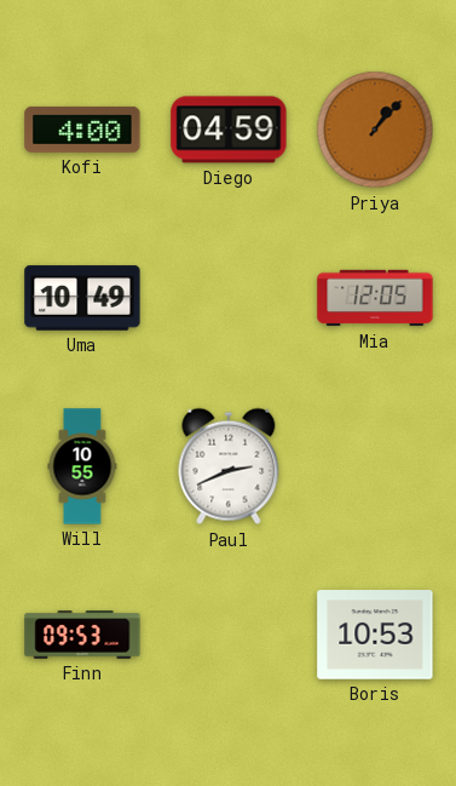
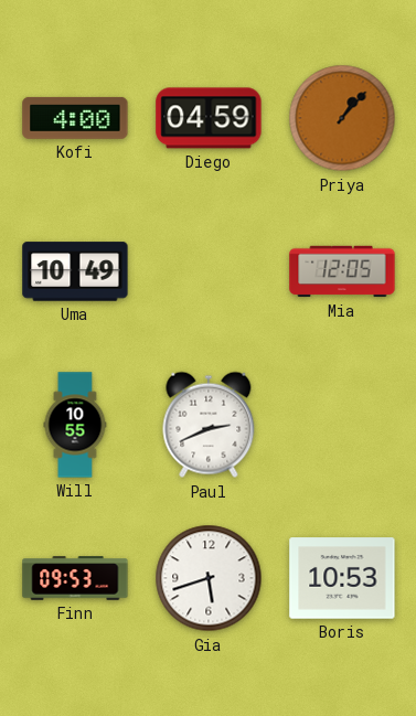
Gia: none -> 5:42 (209, 578)
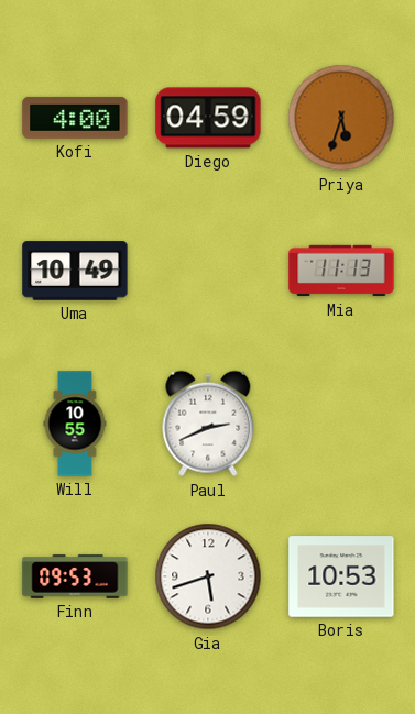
Priya: 1:07 -> 5:33 (341, 118)
Mia: 12:05 -> 11:13 (341, 271)
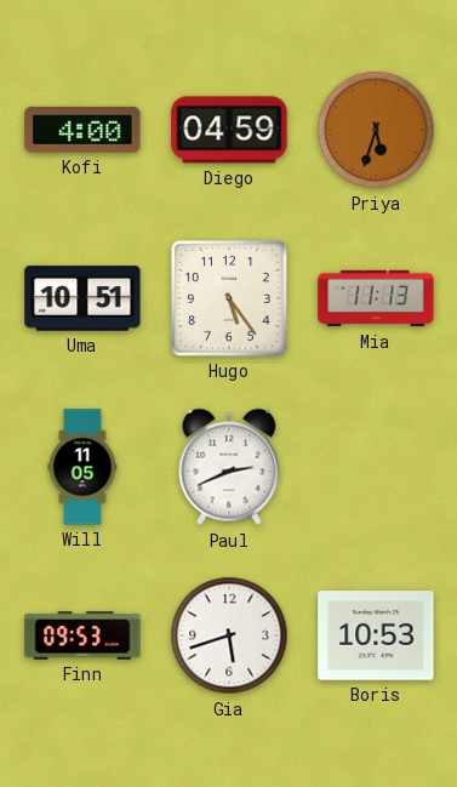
Uma: 10:49 -> 10:51 (82, 298)
Hugo: none -> 5:24 (229, 298)
Will: 10:55 -> 11:05 (82, 467)
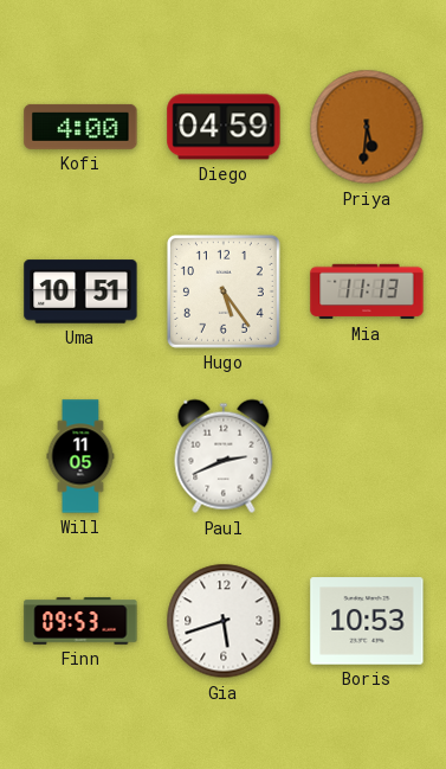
Priya: 5:33 -> 5:31 (367, 127)
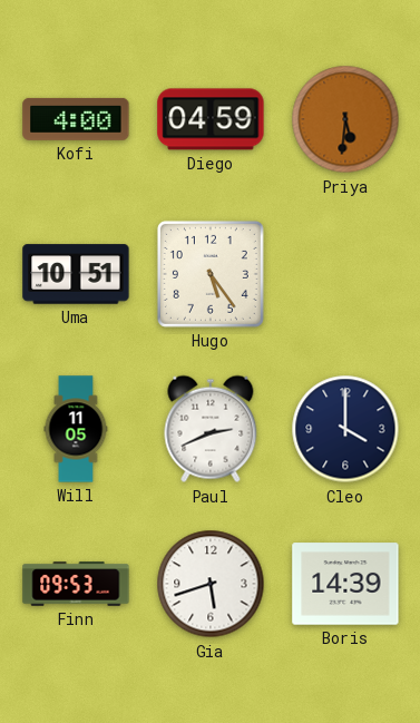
Mia: 11:13 -> none (367, 291)
Cleo: none -> 4:00 (345, 429)
Boris: 10:53 -> 14:39 (345, 584)
